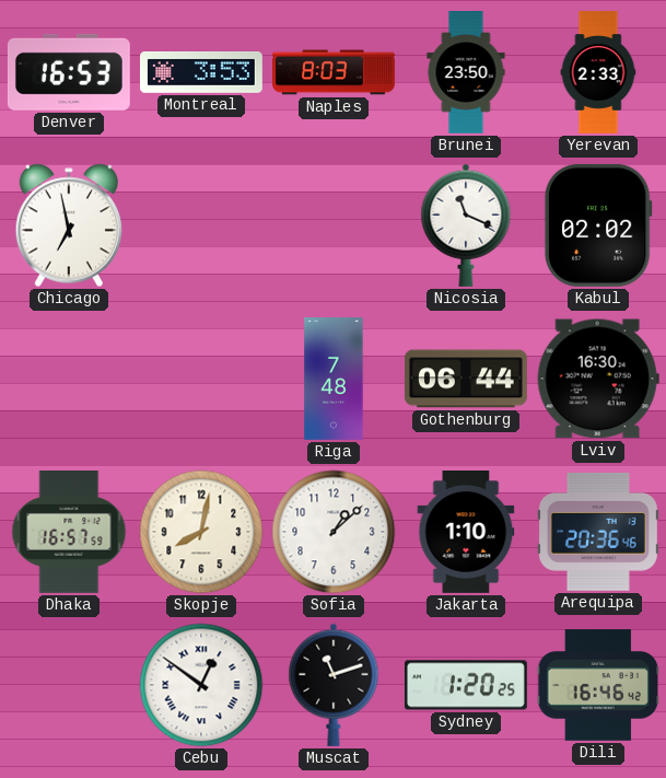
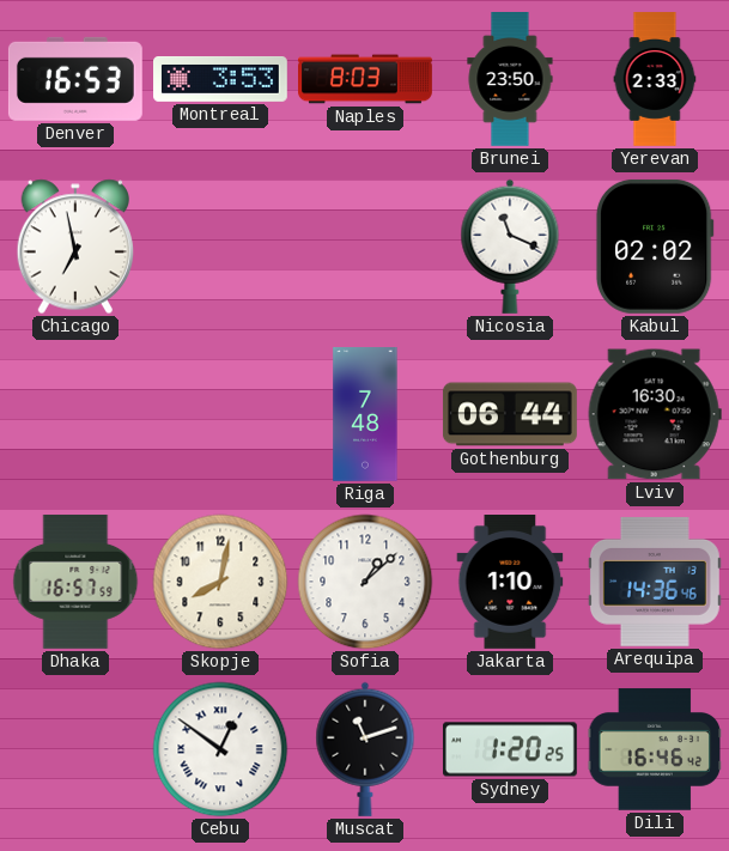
Arequipa: 20:36 -> 14:36 (655, 582)
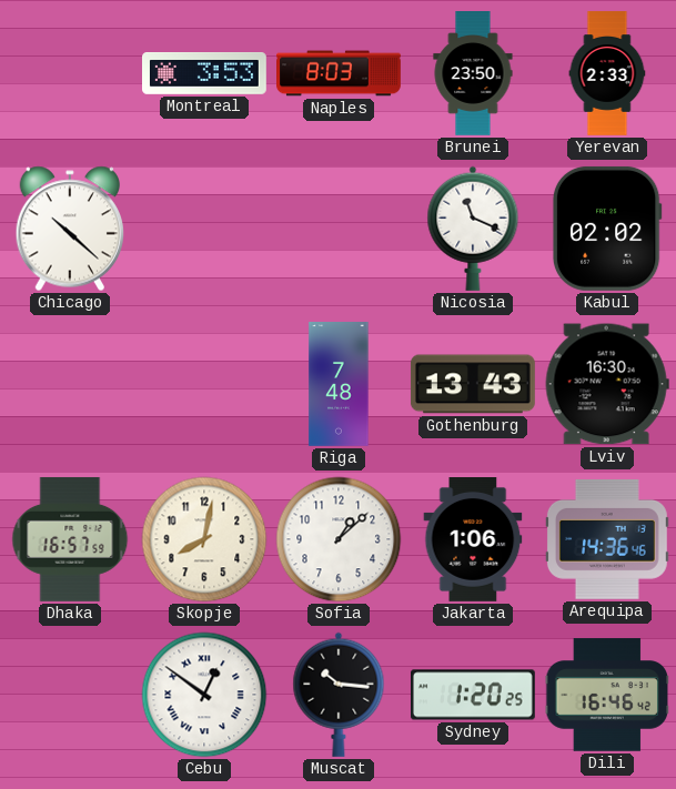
Denver: 16:53 -> none (75, 79)
Chicago: 6:58 -> 10:22 (69, 229)
Gothenburg: 06:44 -> 13:43 (473, 384)
Jakarta: 1:10 -> 1:06 (473, 540)
Muscat: 11:12 -> 10:16 (339, 695)
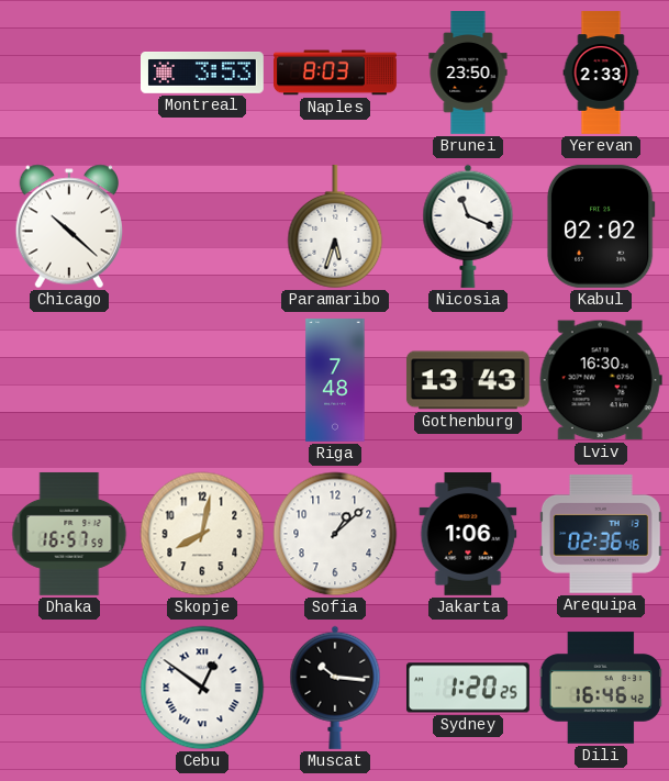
Paramaribo: none -> 5:33 (335, 226)
Arequipa: 14:36 -> 02:36 (601, 534)
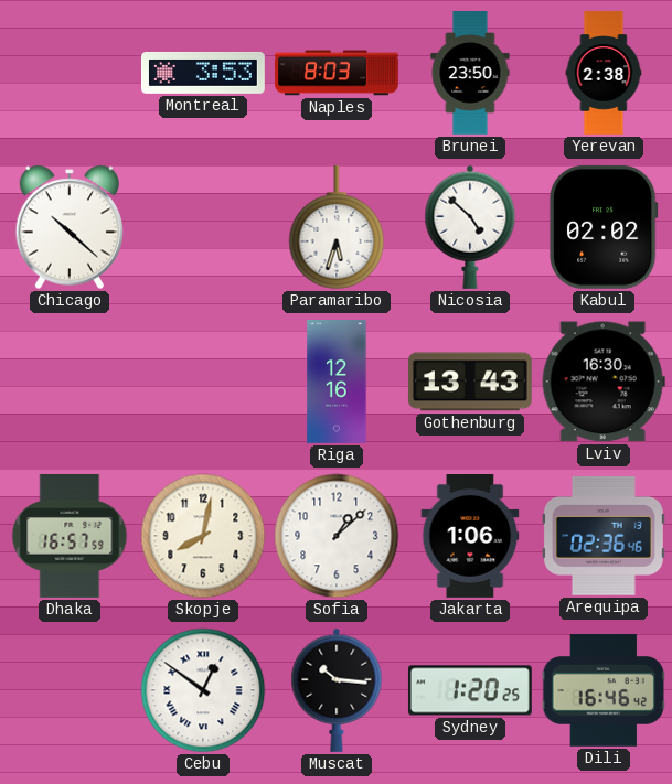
Yerevan: 2:33 -> 2:38 (604, 73)
Nicosia: 11:19 -> 4:52 (470, 227)
Riga: 7:48 -> 12:16 (337, 383)
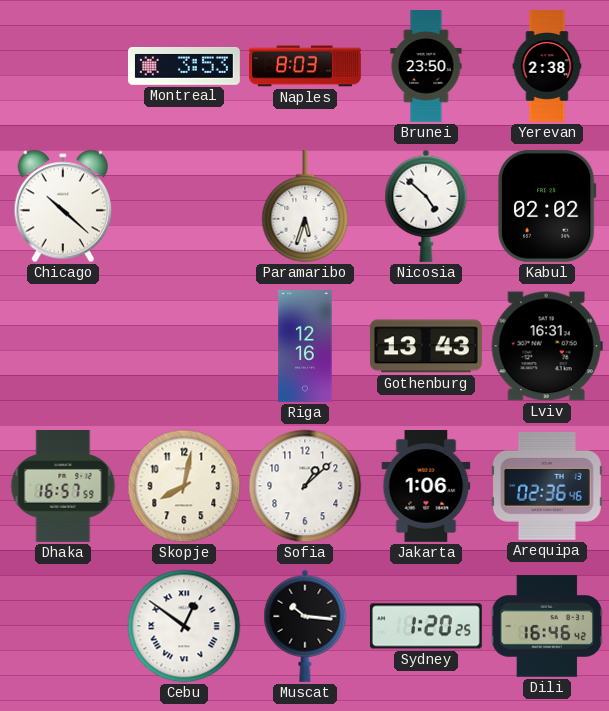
Lviv: 16:30 -> 16:31 (547, 346)
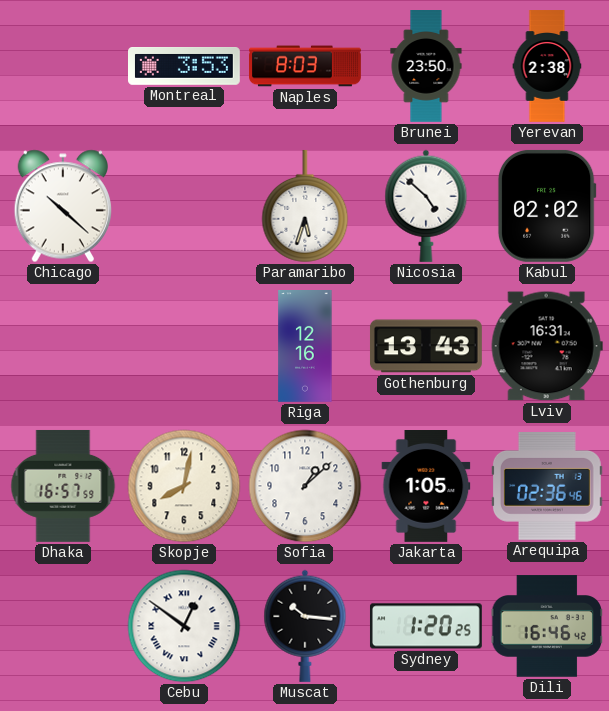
Jakarta: 1:06 -> 1:05 (426, 487)
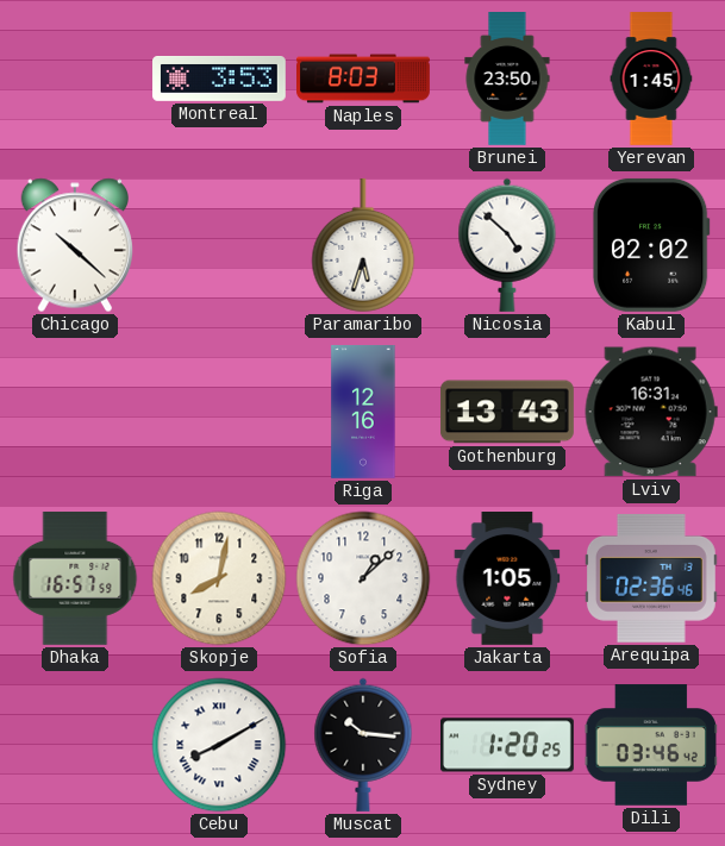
Yerevan: 2:38 -> 1:45 (651, 79)
Cebu: 12:51 -> 8:10 (219, 745)
Dili: 16:46 -> 03:46 (651, 745)
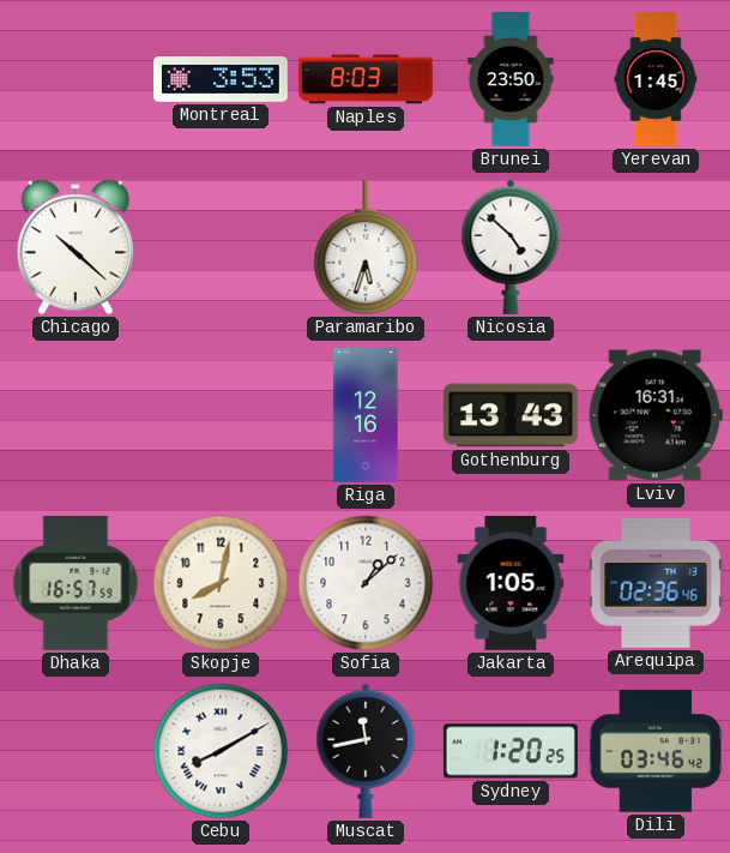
Kabul: 02:02 -> none (651, 245)
Muscat: 10:16 -> 11:43 (366, 751)
